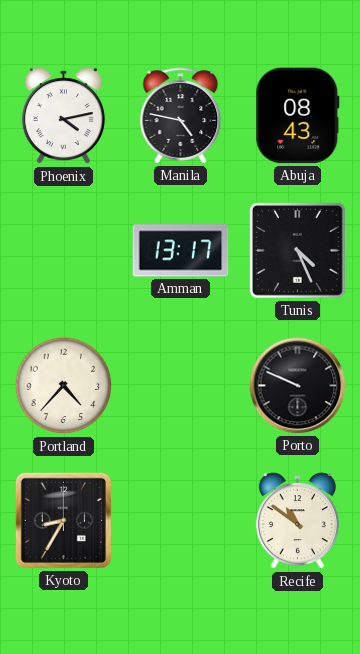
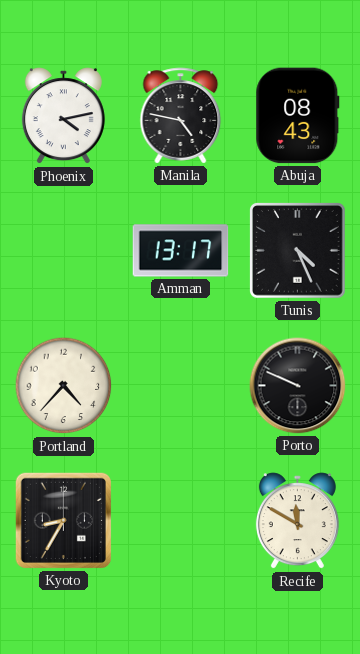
Recife: 10:51 -> 11:50 (297, 521)
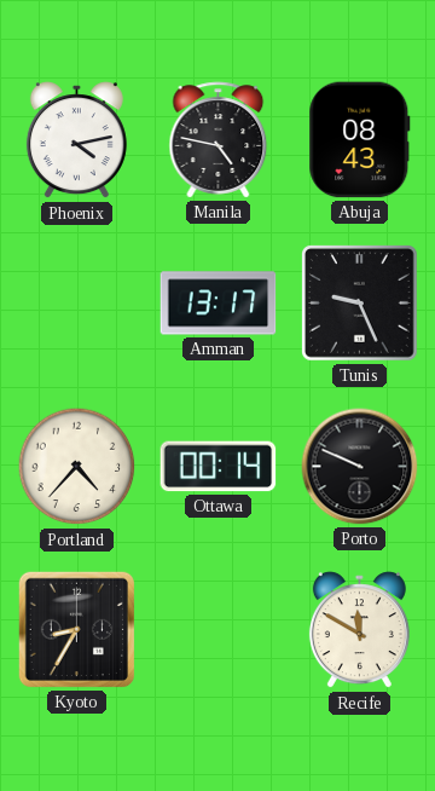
Tunis: 4:26 -> 9:26 (360, 304)
Ottawa: none -> 00:14 (219, 467)
